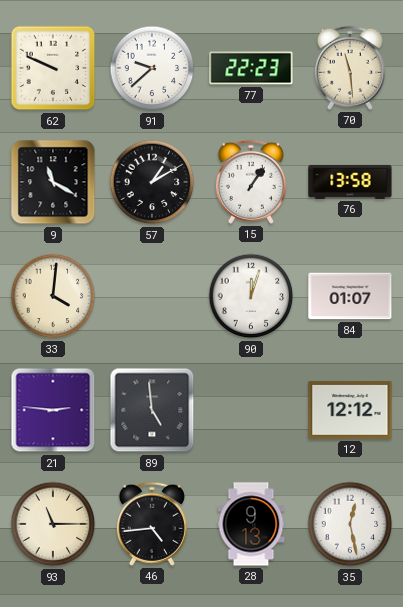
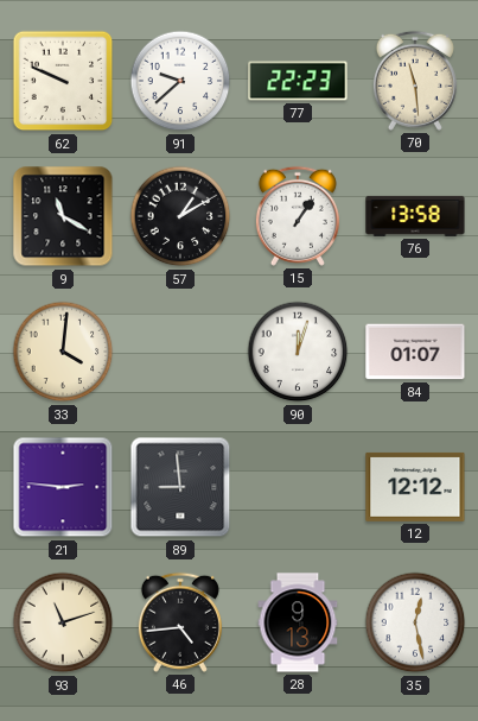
89: 4:59 -> 8:59 (180, 487)
93: 11:15 -> 11:12 (63, 622)
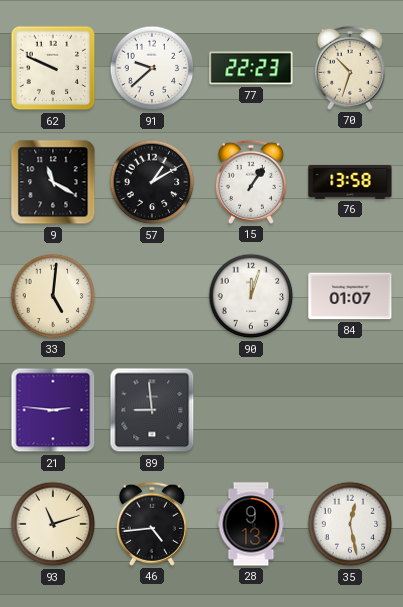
70: 11:29 -> 10:33 (350, 68)
33: 4:01 -> 5:01 (53, 296)
12: 12:12 -> none (415, 487)
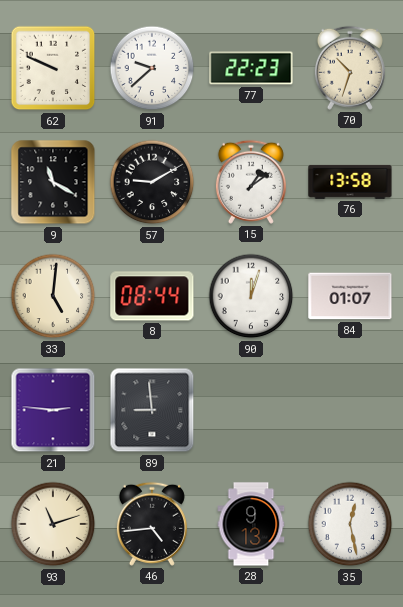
57: 1:10 -> 9:10 (152, 182)
15: 1:06 -> 1:09 (251, 182)
8: none -> 08:44 (152, 296)
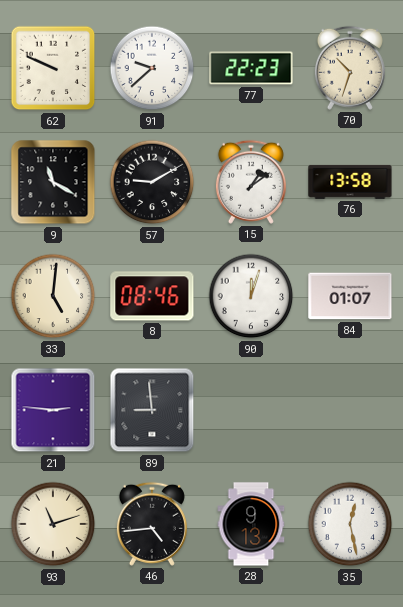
8: 08:44 -> 08:46 (152, 296)
